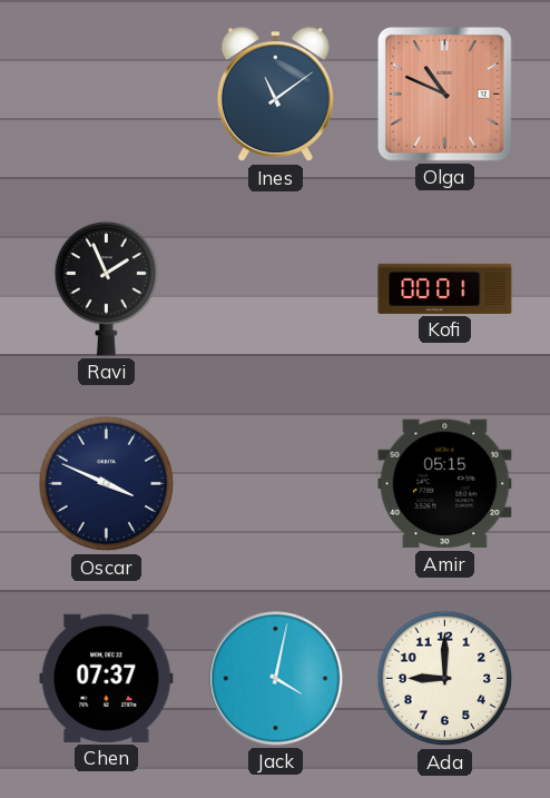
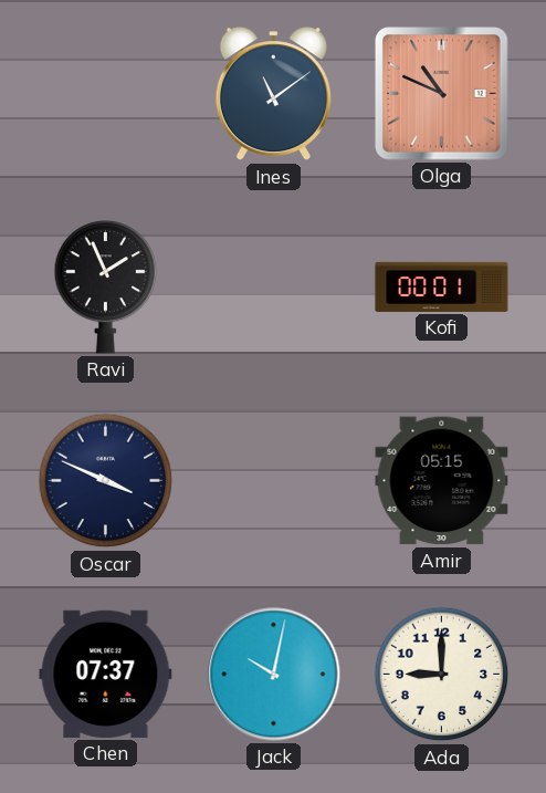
Jack: 4:02 -> 10:02 (274, 675)
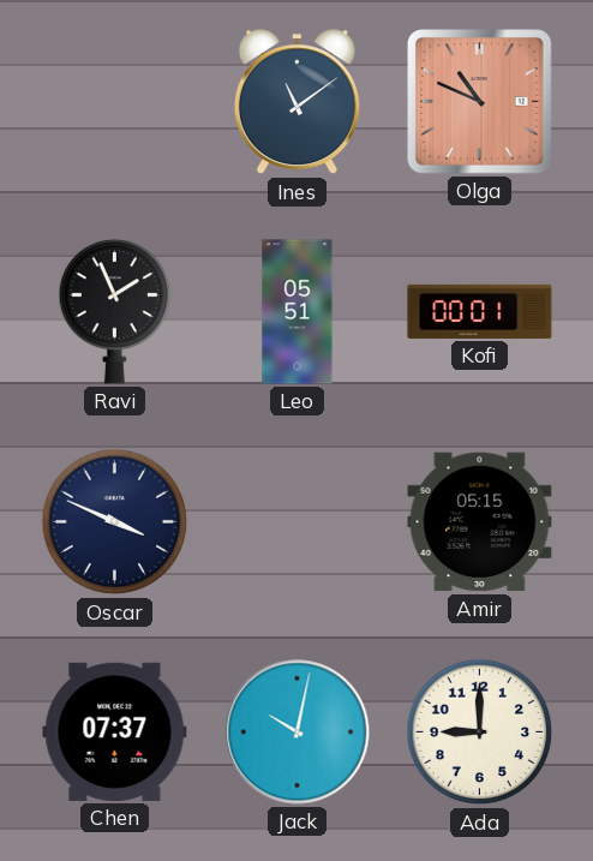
Leo: none -> 05:51 (298, 312)
